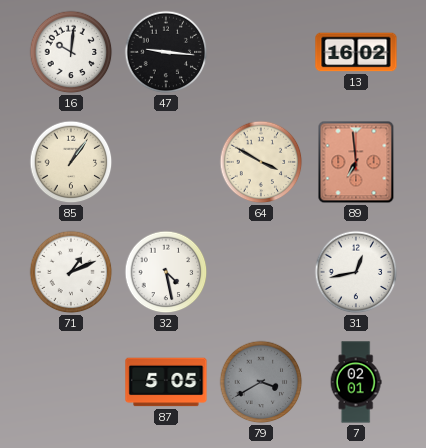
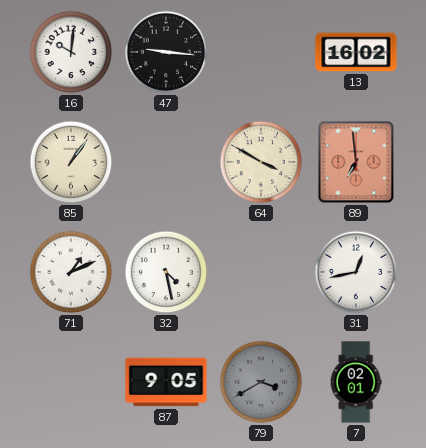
87: 5:05 -> 9:05 (166, 382)
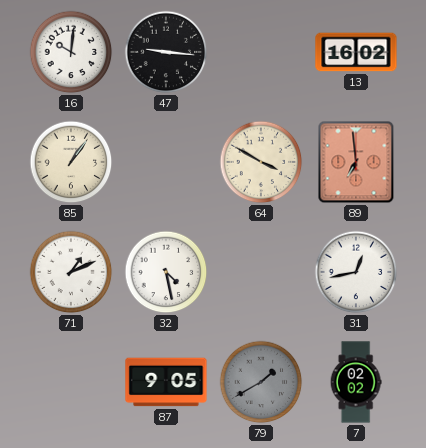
79: 3:40 -> 1:40 (261, 382)
7: 02:01 -> 02:02 (356, 382)
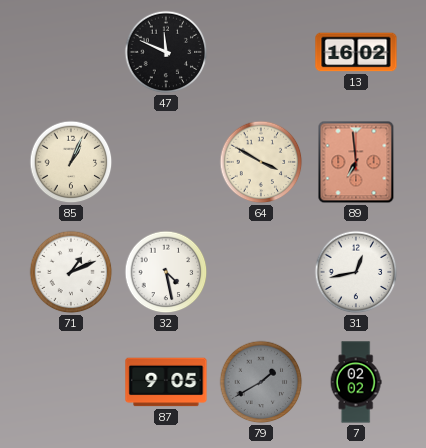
16: 10:01 -> none (71, 52)
47: 9:16 -> 11:49 (166, 52)
85: 1:06 -> 1:04 (71, 162)
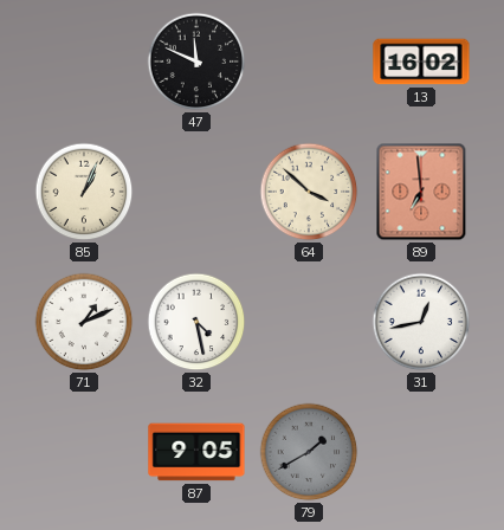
64: 3:50 -> 3:52 (309, 192)
7: 02:02 -> none (356, 382)
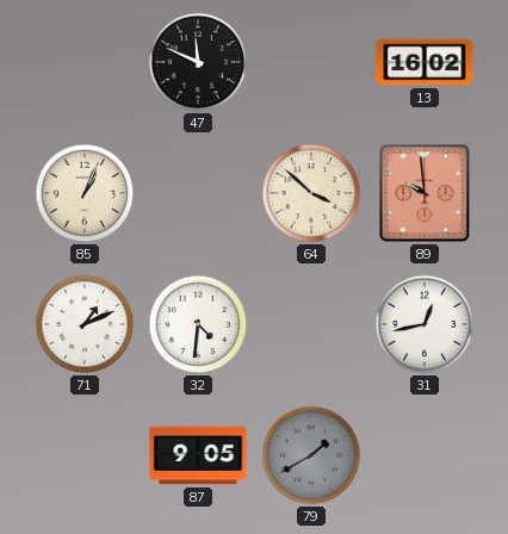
89: 6:59 -> 9:59 (425, 193)
32: 4:28 -> 4:31 (198, 324)
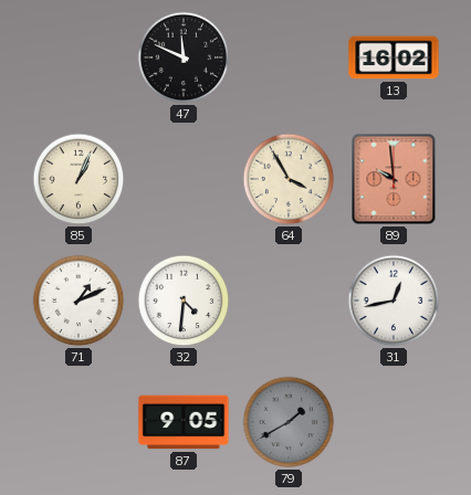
64: 3:52 -> 3:55 (289, 179)
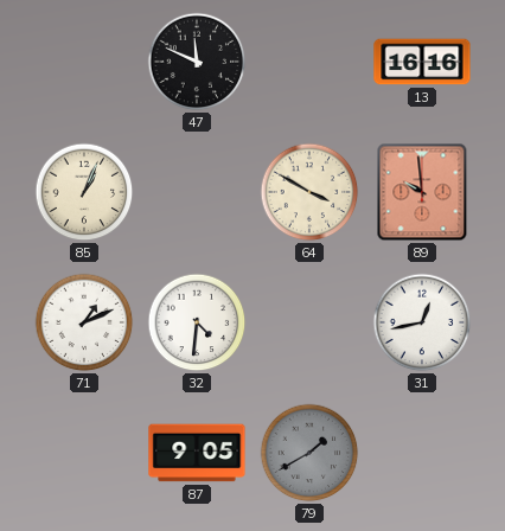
13: 16:02 -> 16:16 (422, 62)
64: 3:55 -> 3:50 (309, 192)
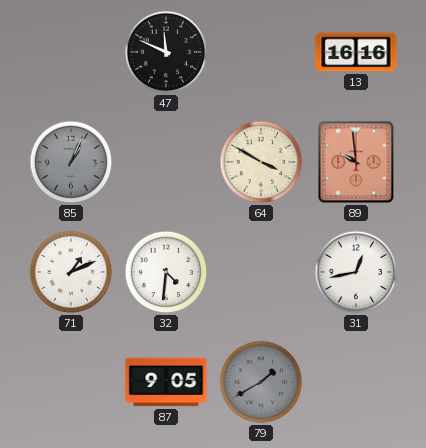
85 dial: cream -> grey (71, 162)
